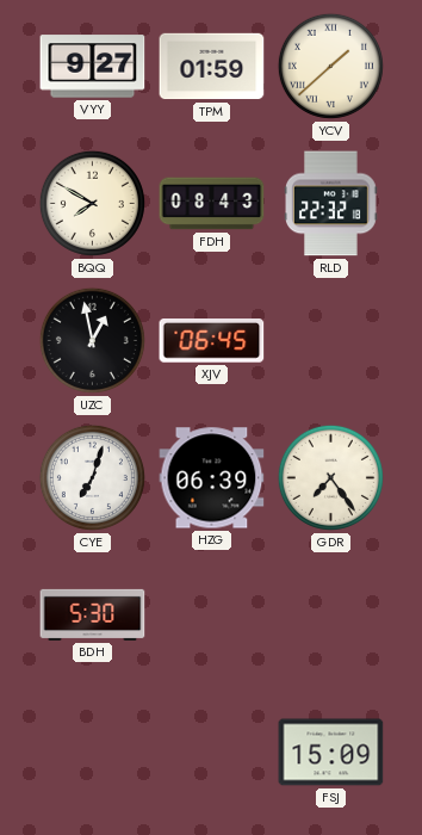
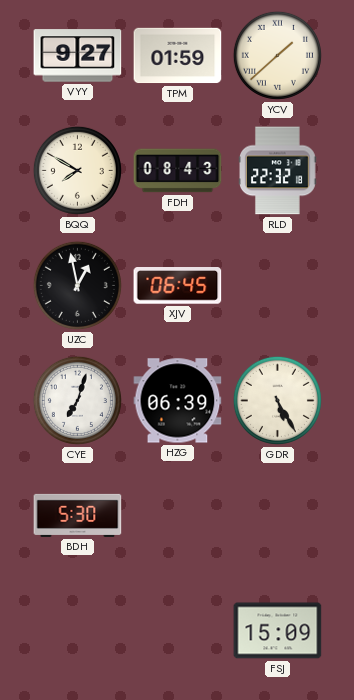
GDR: 7:24 -> 5:25 (277, 400)
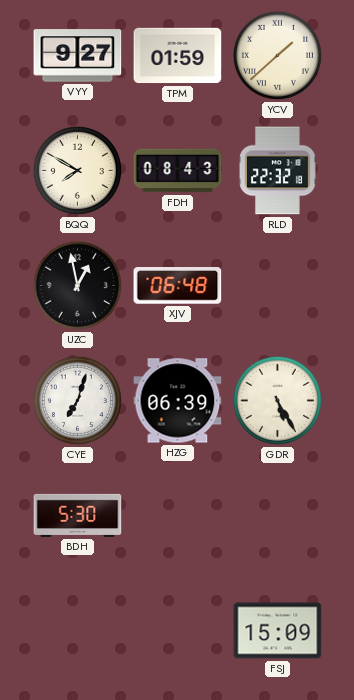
XJV: 06:45 -> 06:48 (178, 286)
